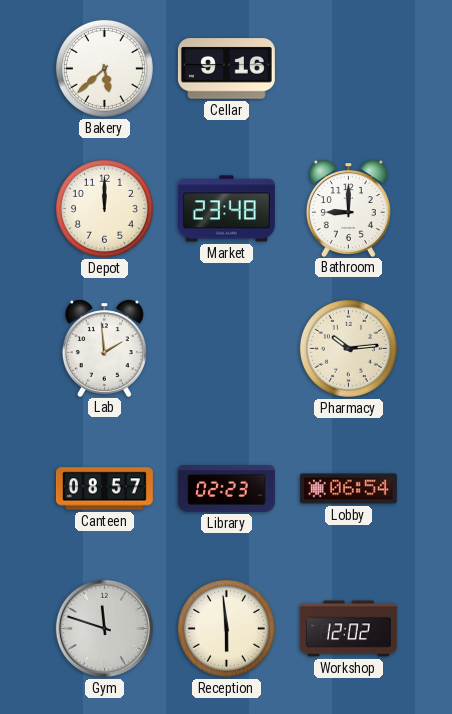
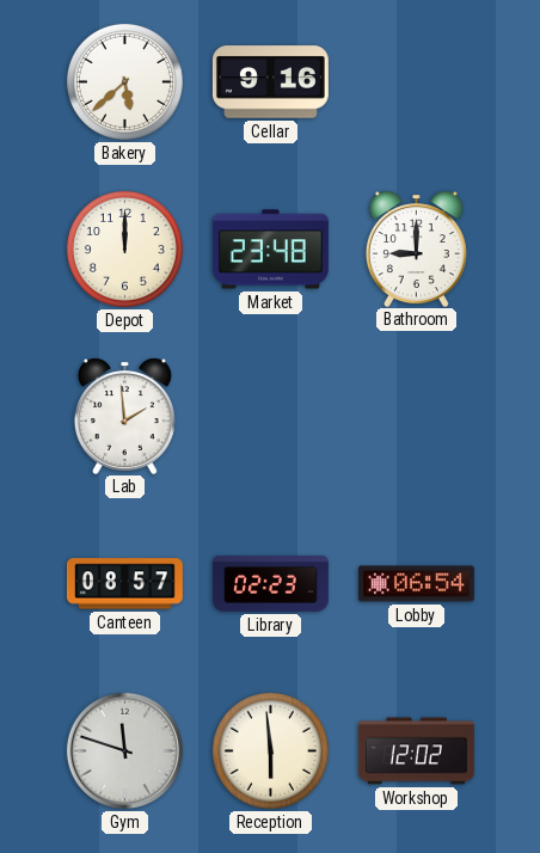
Pharmacy: 10:14 -> none (348, 348)
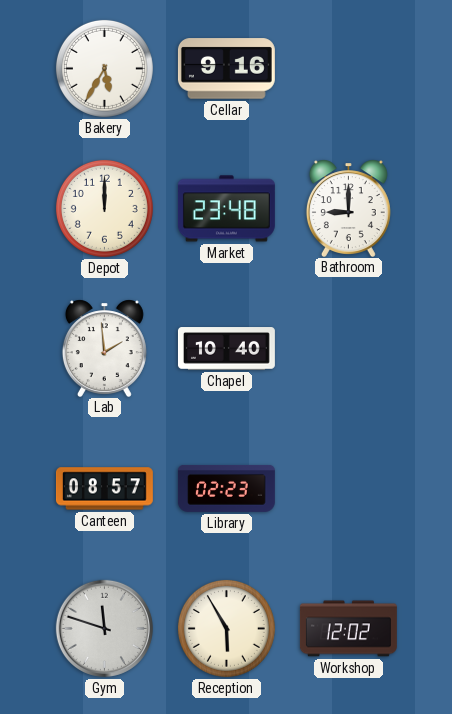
Bakery: 5:38 -> 5:35 (104, 68)
Chapel: none -> 10:40 (226, 349)
Lobby: 06:54 -> none (416, 584)
Reception: 5:59 -> 5:55 (226, 628)
